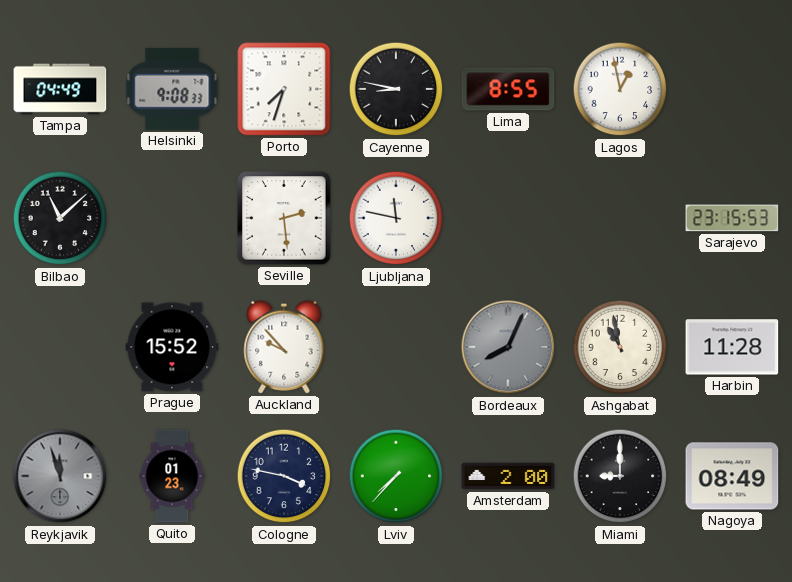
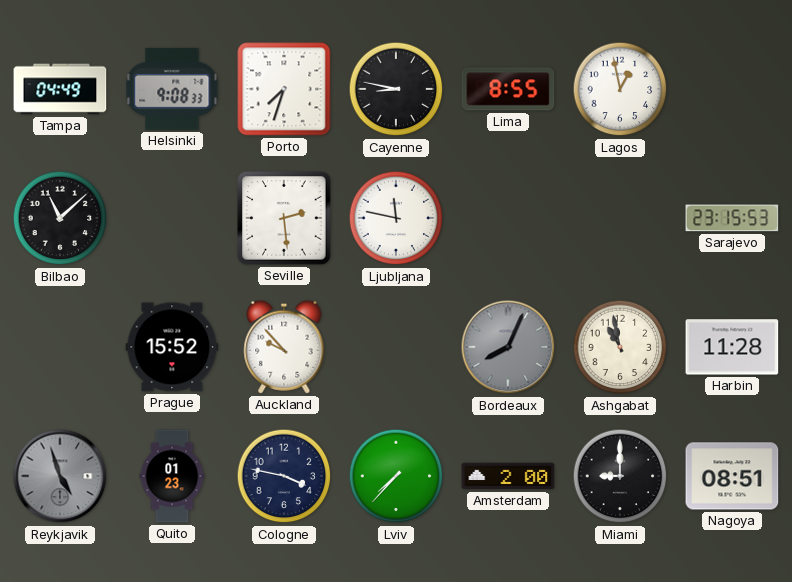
Reykjavik: 11:57 -> 4:57 (60, 476)
Nagoya: 08:49 -> 08:51 (732, 476)
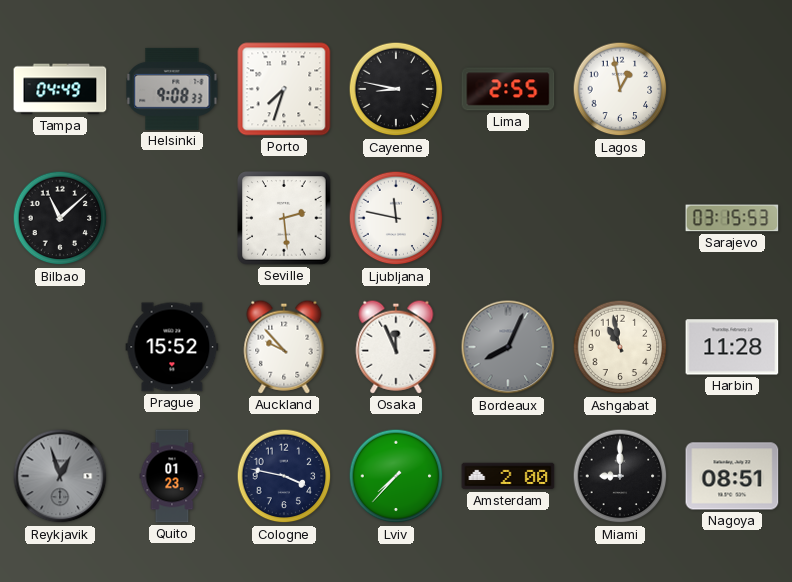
Lima: 8:55 -> 2:55 (508, 89)
Sarajevo: 23:15 -> 03:15 (732, 218)
Osaka: none -> 11:56 (396, 347)
Reykjavik: 4:57 -> 12:57 (60, 476)
